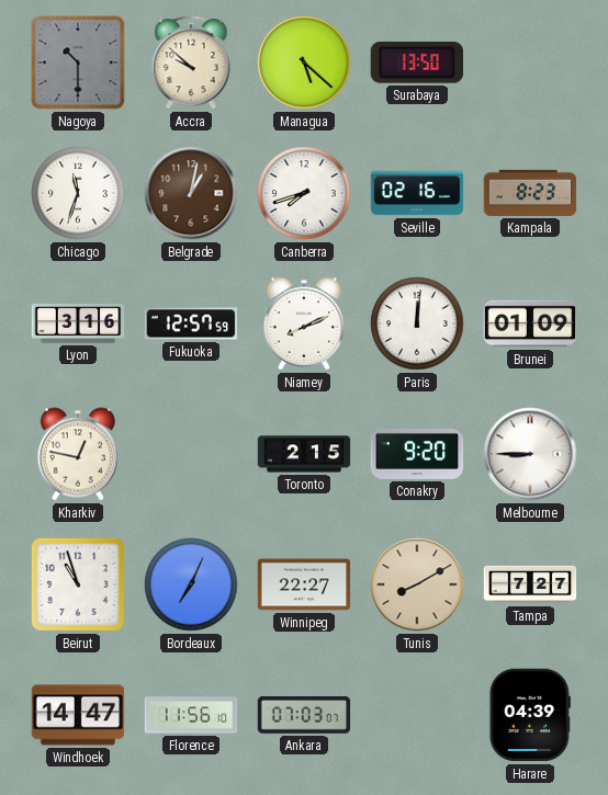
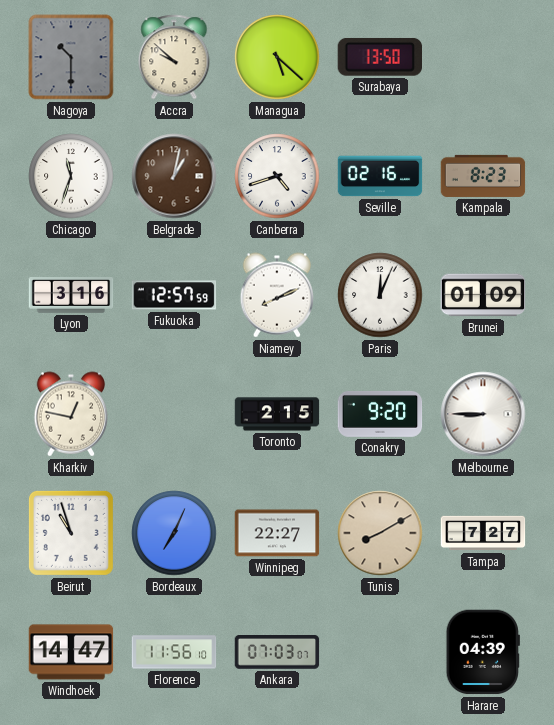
Canberra: 7:42 -> 4:42 (277, 176)
Paris: 12:01 -> 12:04 (380, 295)
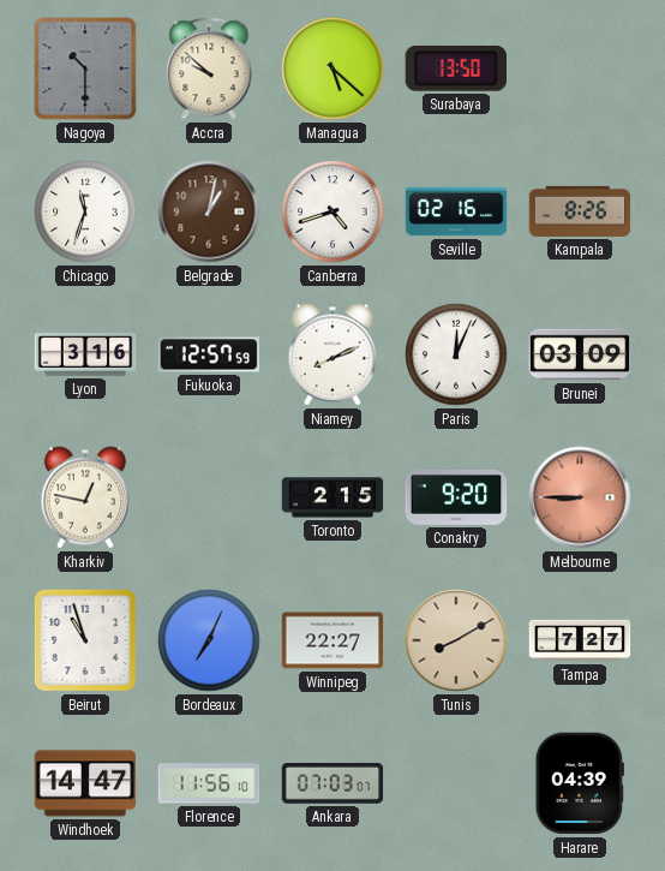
Kampala: 8:23 -> 8:26 (580, 211)
Brunei: 01:09 -> 03:09 (580, 354)
Melbourne dial: white -> salmon (580, 497)
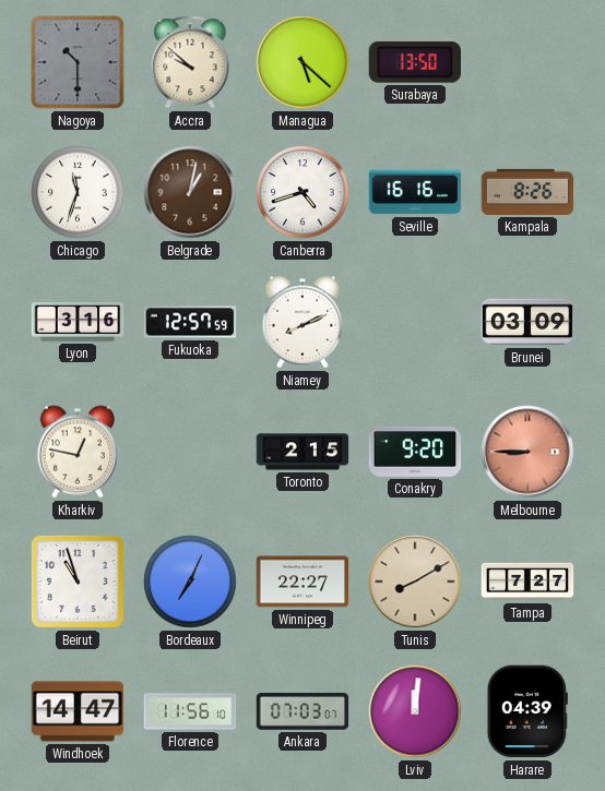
Seville: 02:16 -> 16:16 (415, 192)
Paris: 12:04 -> none (456, 354)
Lviv: none -> 12:01 (415, 711)
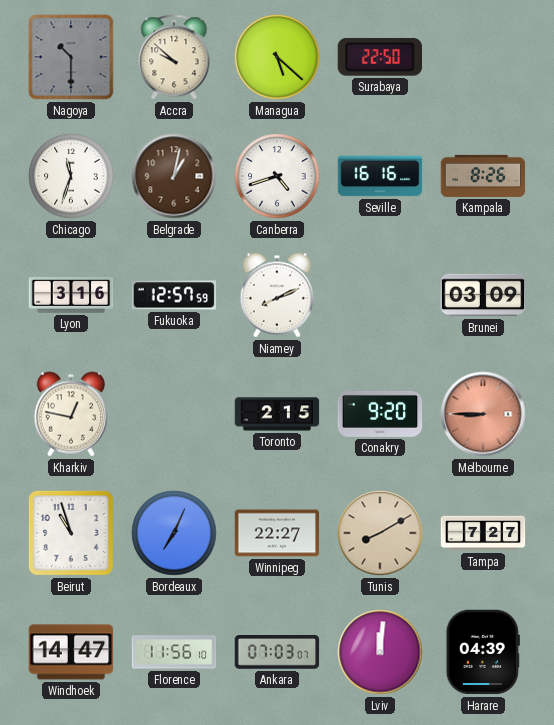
Surabaya: 13:50 -> 22:50 (379, 57)
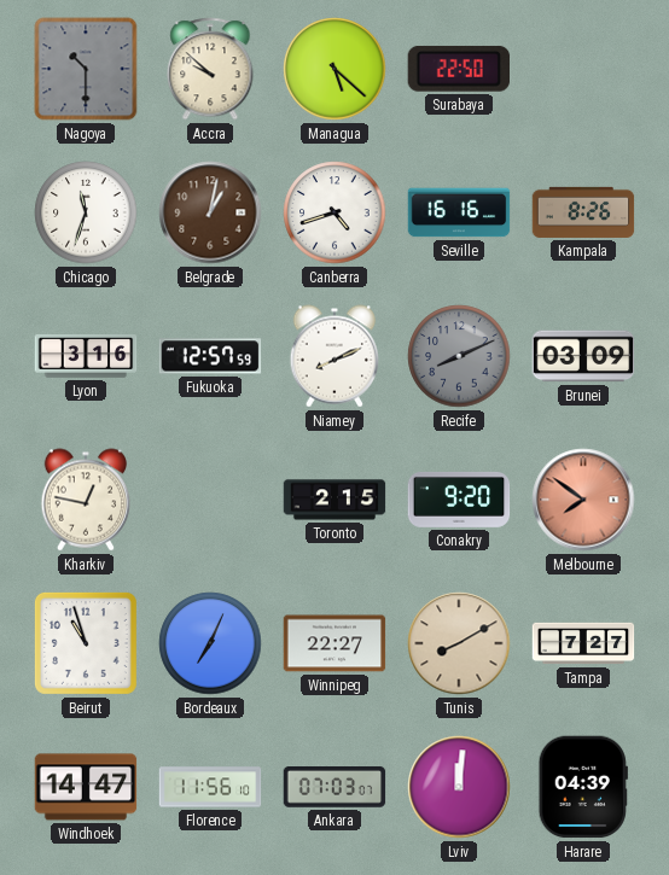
Recife: none -> 8:11 (459, 356)
Melbourne: 8:45 -> 7:51 (583, 500)
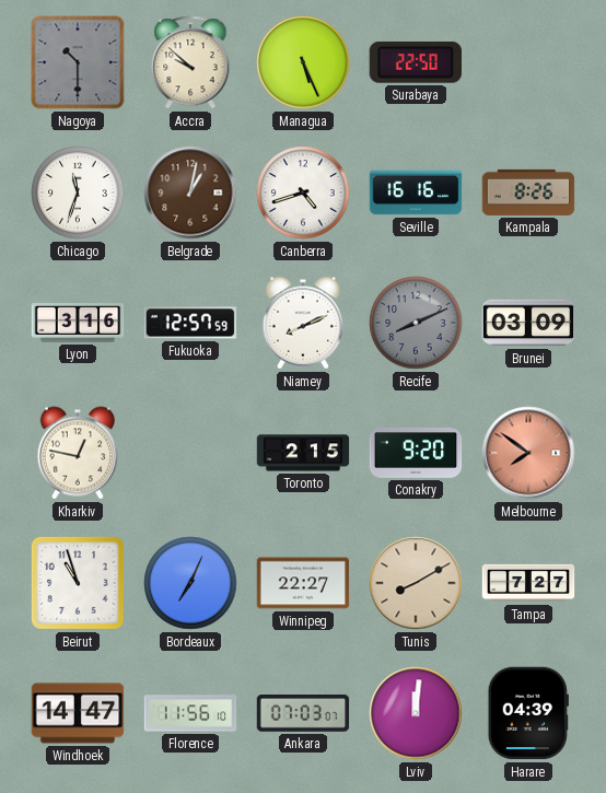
Managua: 5:22 -> 5:26 (303, 62)
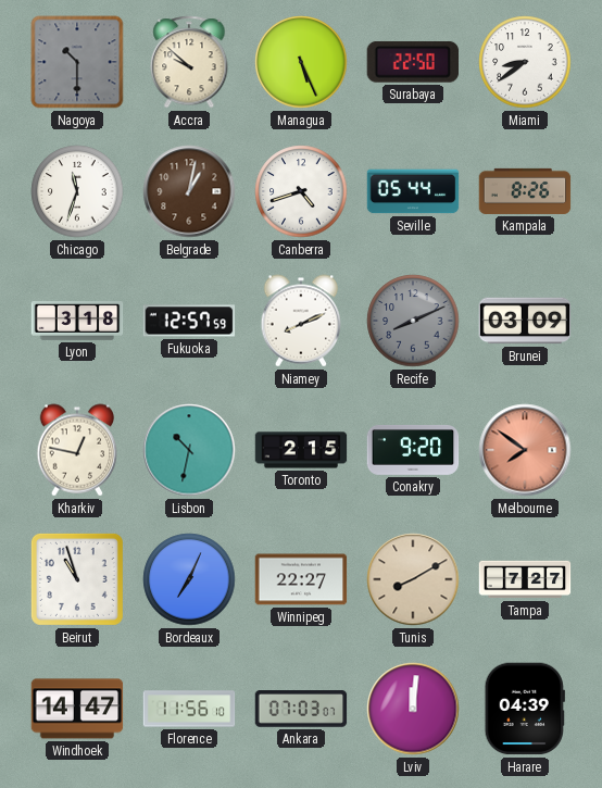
Miami: none -> 8:39 (525, 62)
Seville: 16:16 -> 05:44 (413, 191)
Lyon: 3:16 -> 3:18 (77, 321)
Lisbon: none -> 10:32 (189, 450)
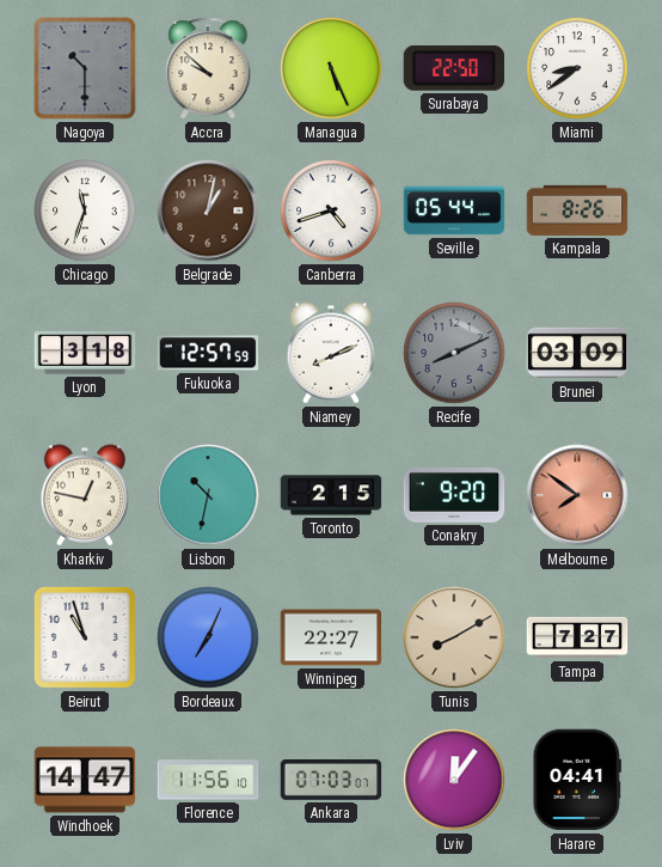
Lviv: 12:01 -> 12:06 (454, 780)
Harare: 04:39 -> 04:41 (577, 780)
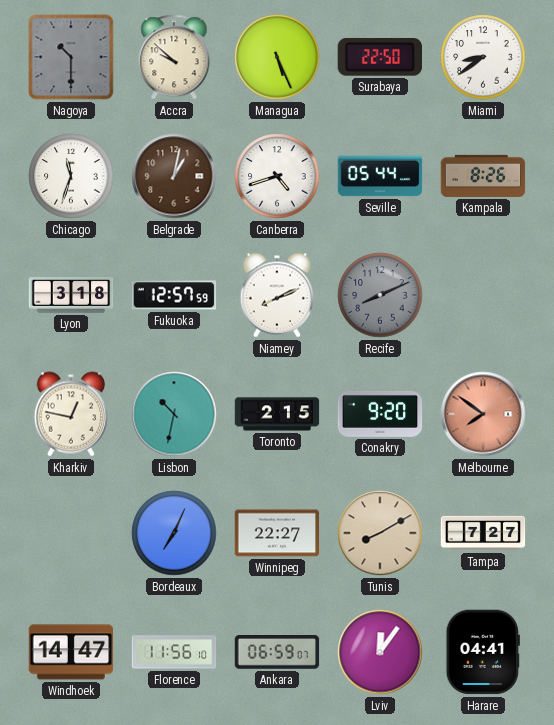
Brunei: 03:09 -> none (577, 353)
Beirut: 10:57 -> none (85, 637)
Ankara: 07:03 -> 06:59 (277, 653)
